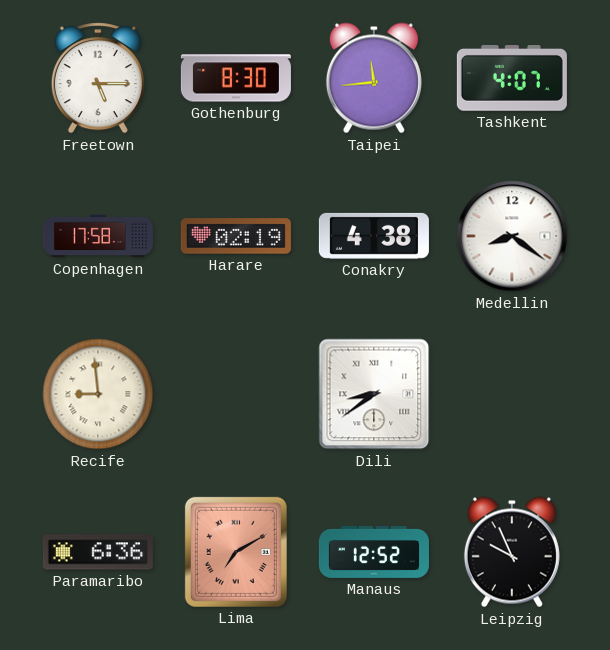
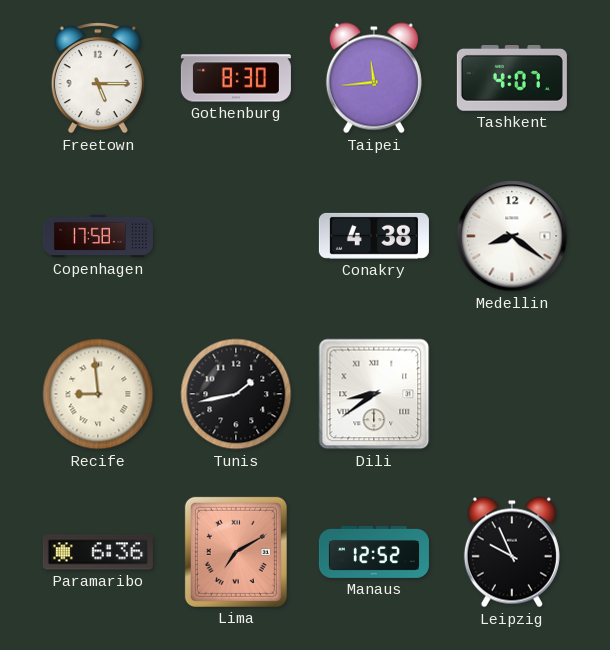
Harare: 02:19 -> none (236, 236)
Tunis: none -> 1:43 (236, 394)
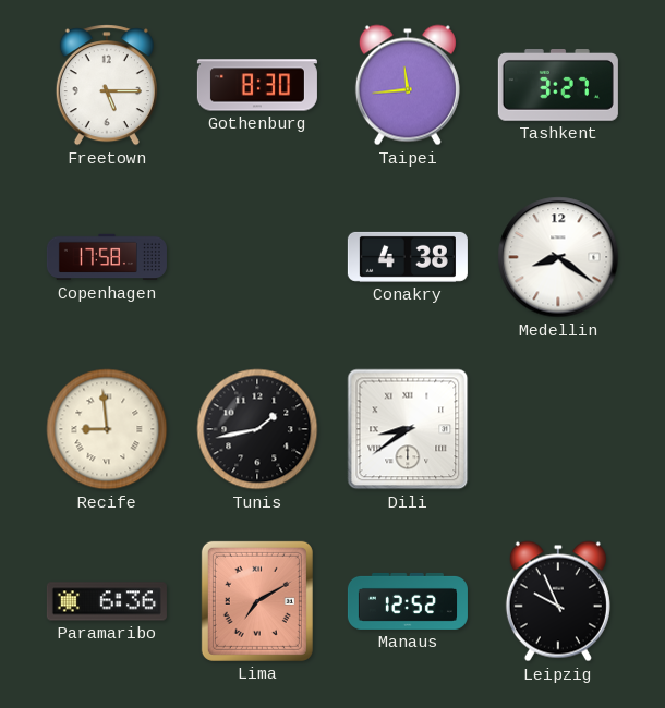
Tashkent: 4:07 -> 3:27 (558, 86)
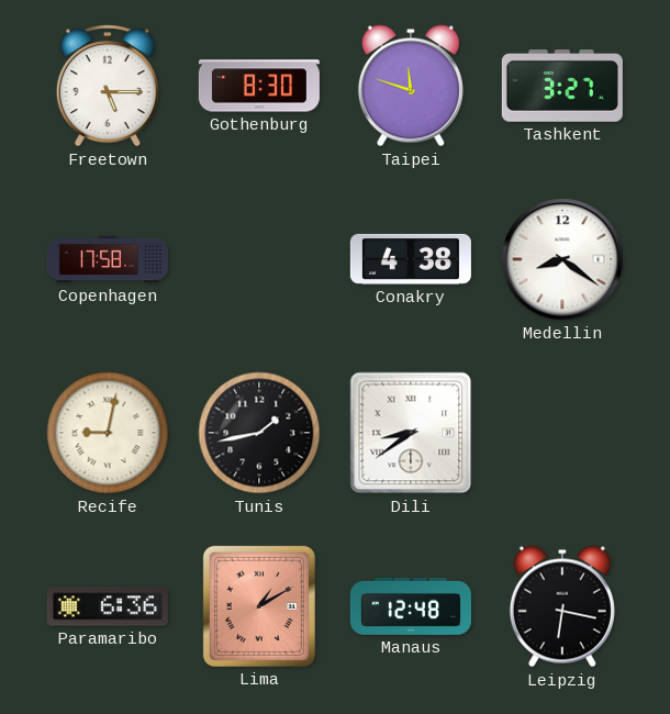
Taipei: 11:44 -> 11:48 (411, 86)
Recife: 8:59 -> 9:02 (108, 433)
Lima: 7:10 -> 1:10 (259, 606)
Manaus: 12:52 -> 12:48 (411, 606)
Leipzig: 9:56 -> 6:17 (562, 606)
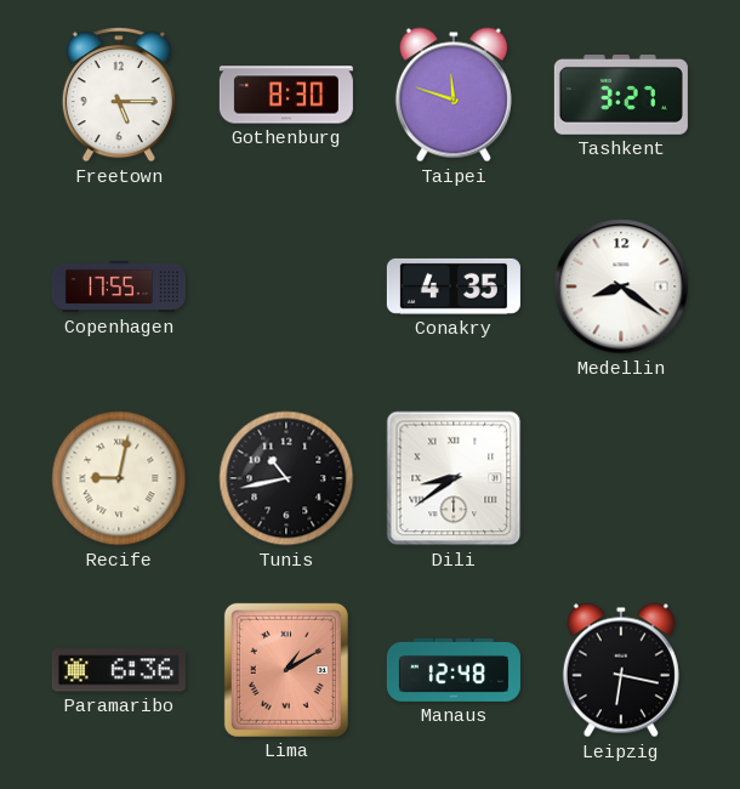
Copenhagen: 17:58 -> 17:55 (119, 286)
Conakry: 4:38 -> 4:35 (454, 286)
Tunis: 1:43 -> 10:43 (286, 478)
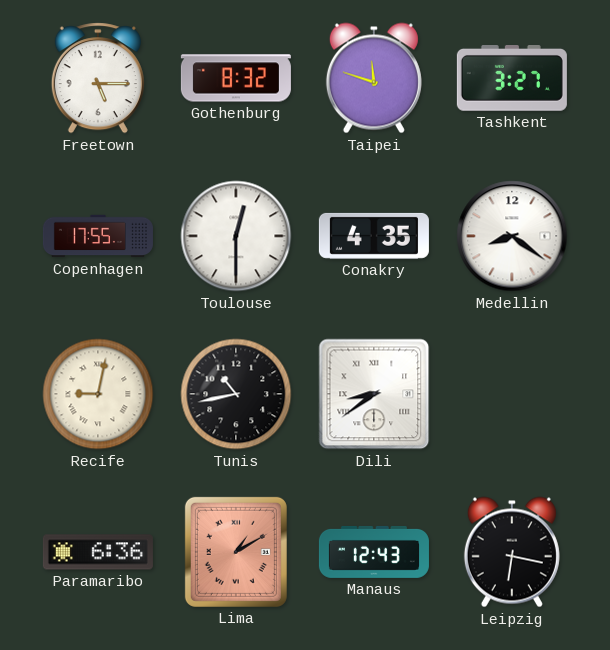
Gothenburg: 8:30 -> 8:32 (236, 78)
Toulouse: none -> 12:30 (236, 236)
Manaus: 12:48 -> 12:43 (374, 552)
